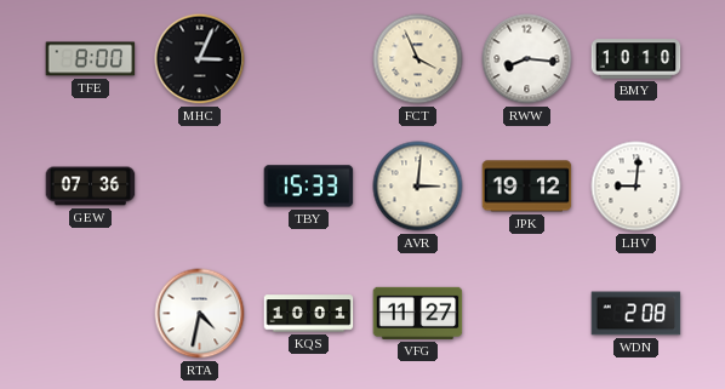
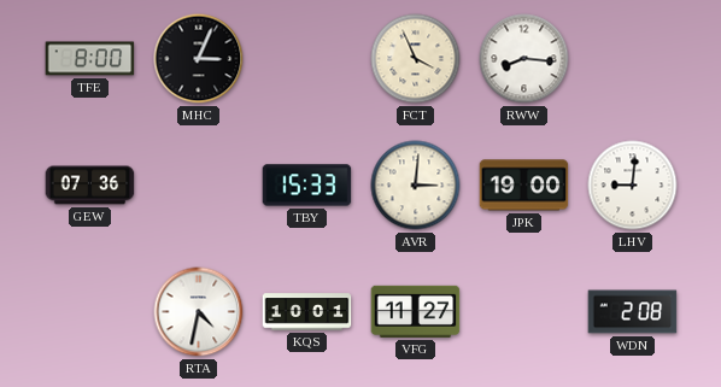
BMY: 10:10 -> none (636, 59)
JPK: 19:12 -> 19:00 (524, 186)
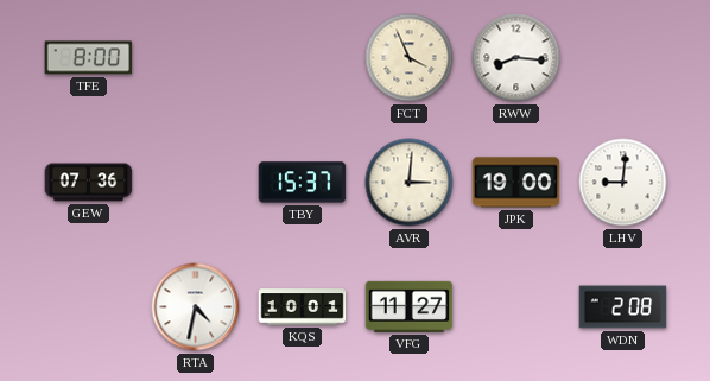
MHC: 3:04 -> none (199, 59)
TBY: 15:33 -> 15:37 (303, 183)
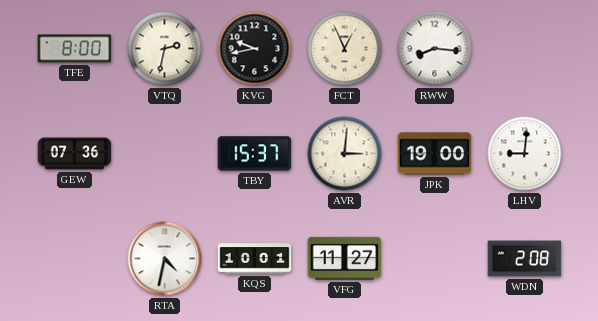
VTQ: none -> 2:32 (165, 49)
KVG: none -> 9:43 (255, 49)
FCT: 3:56 -> 12:56 (345, 49)
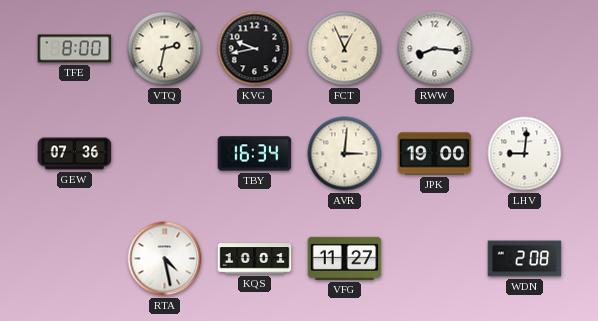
TBY: 15:37 -> 16:34 (255, 154)
RTA: 4:32 -> 4:28 (165, 259)
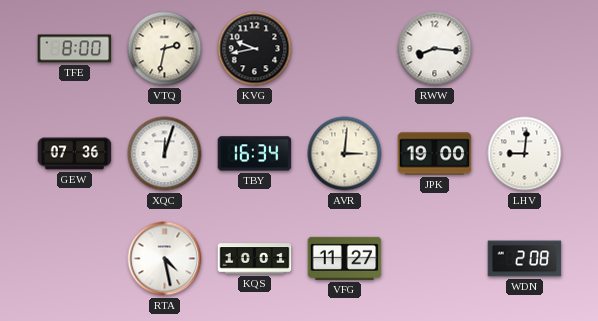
FCT: 12:56 -> none (345, 49)
XQC: none -> 12:03 (165, 154)
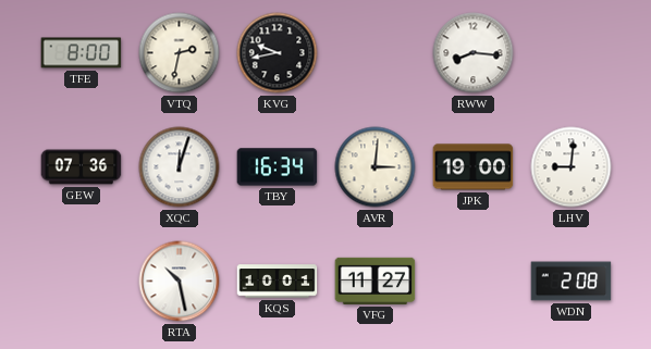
RTA: 4:28 -> 10:28 (180, 282)
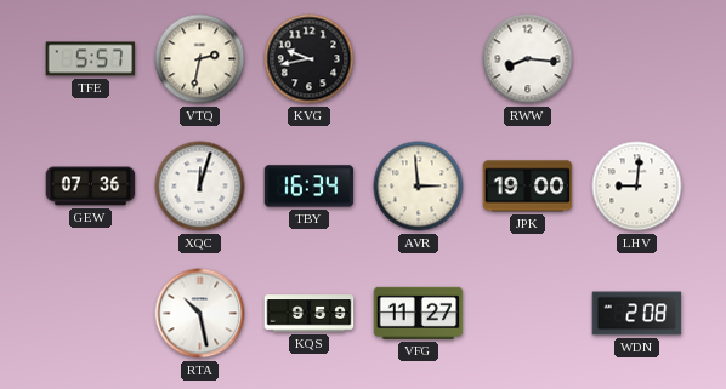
TFE: 8:00 -> 5:57 (91, 59)
AVR: 3:01 -> 2:59 (419, 187)
KQS: 10:01 -> 9:59 (310, 314)
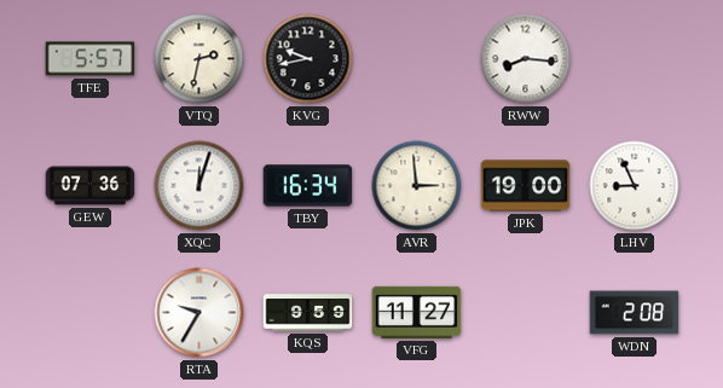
LHV: 9:01 -> 8:56 (635, 186)
RTA: 10:28 -> 9:35 (199, 313)
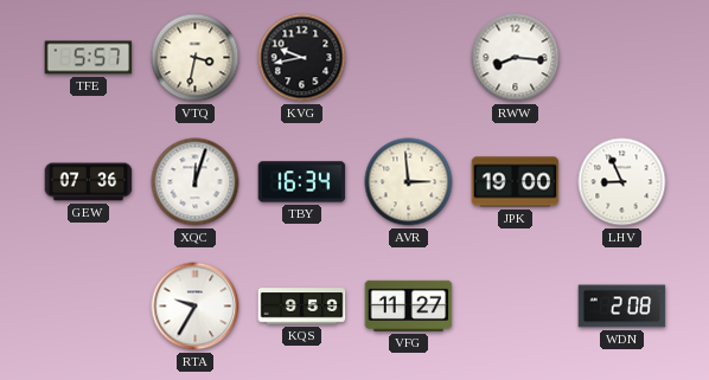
VTQ: 2:32 -> 3:32 (196, 58)
